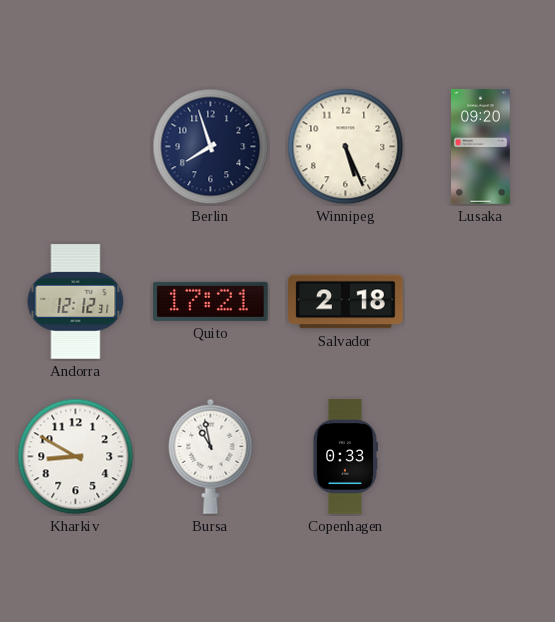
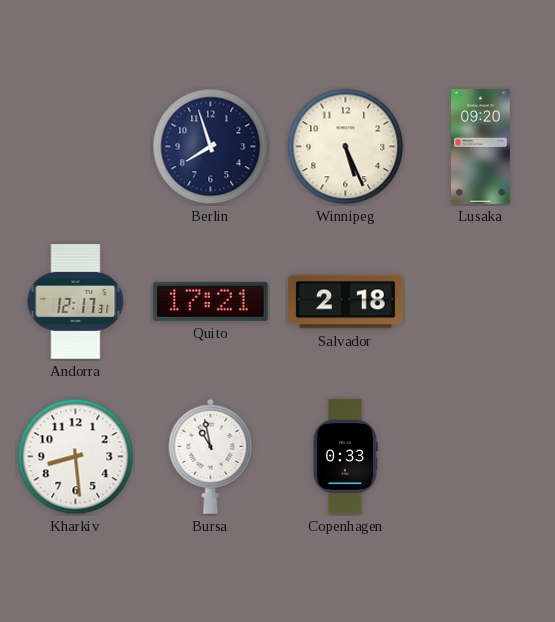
Andorra: 12:12 -> 12:17 (76, 302)
Kharkiv: 8:50 -> 8:29 (76, 457)
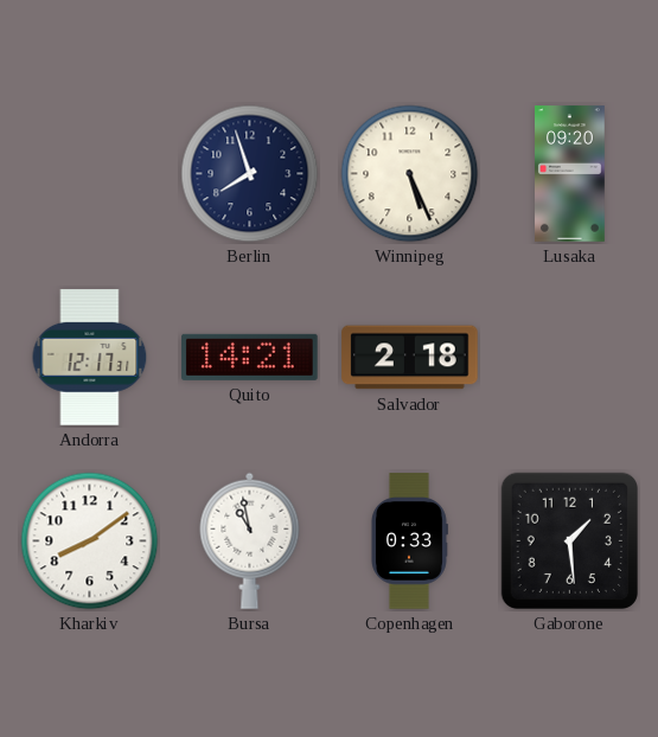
Quito: 17:21 -> 14:21 (250, 357)
Kharkiv: 8:29 -> 8:09 (90, 541)
Gaborone: none -> 1:29 (569, 540)
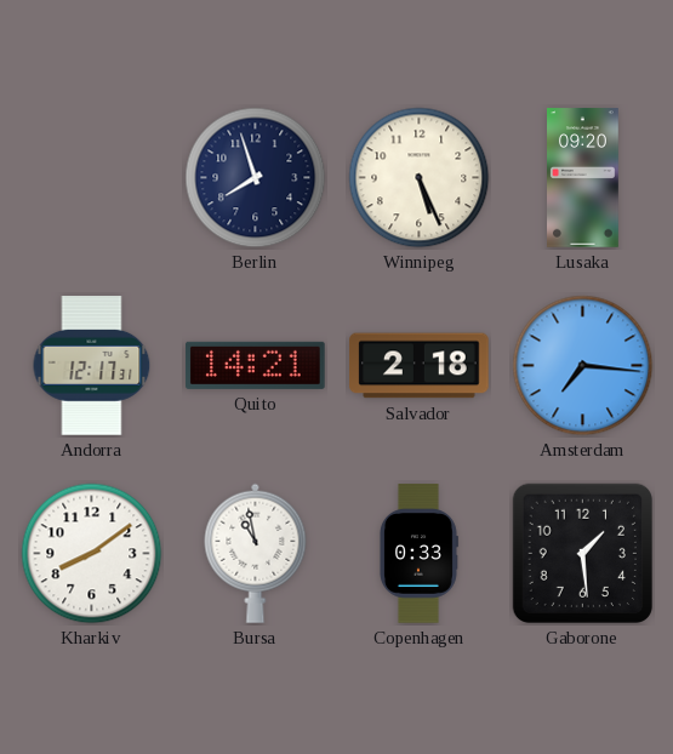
Amsterdam: none -> 7:16 (583, 366)
